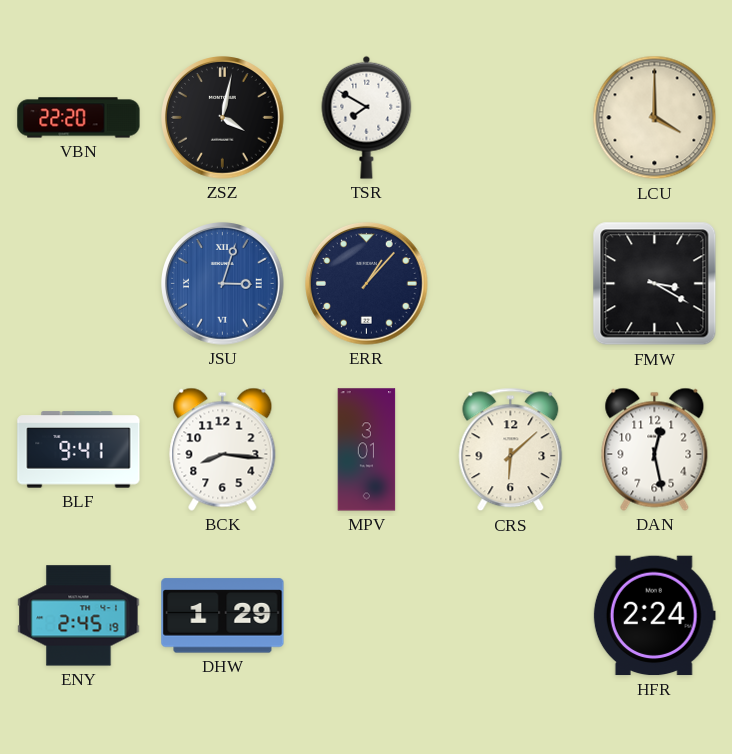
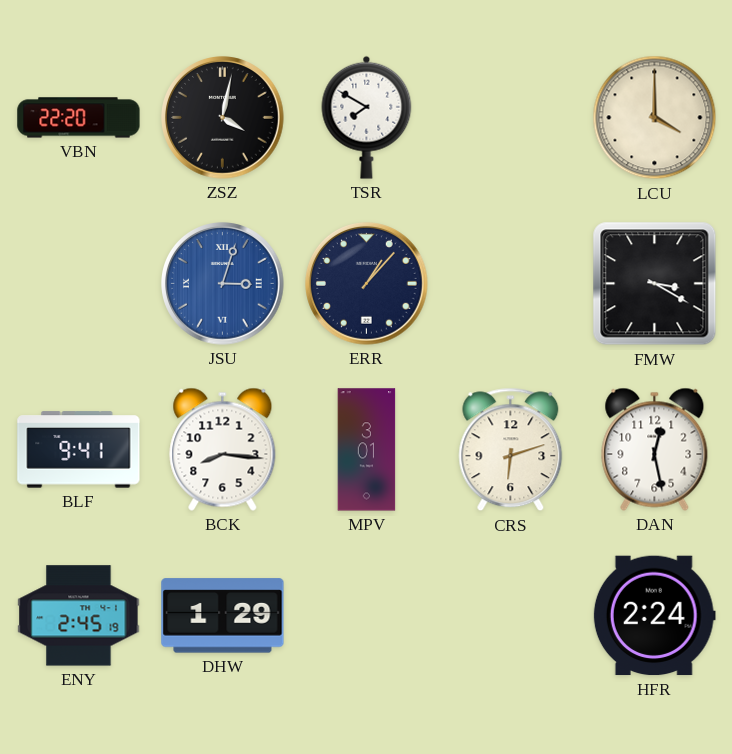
CRS: 6:08 -> 6:12 (511, 450)
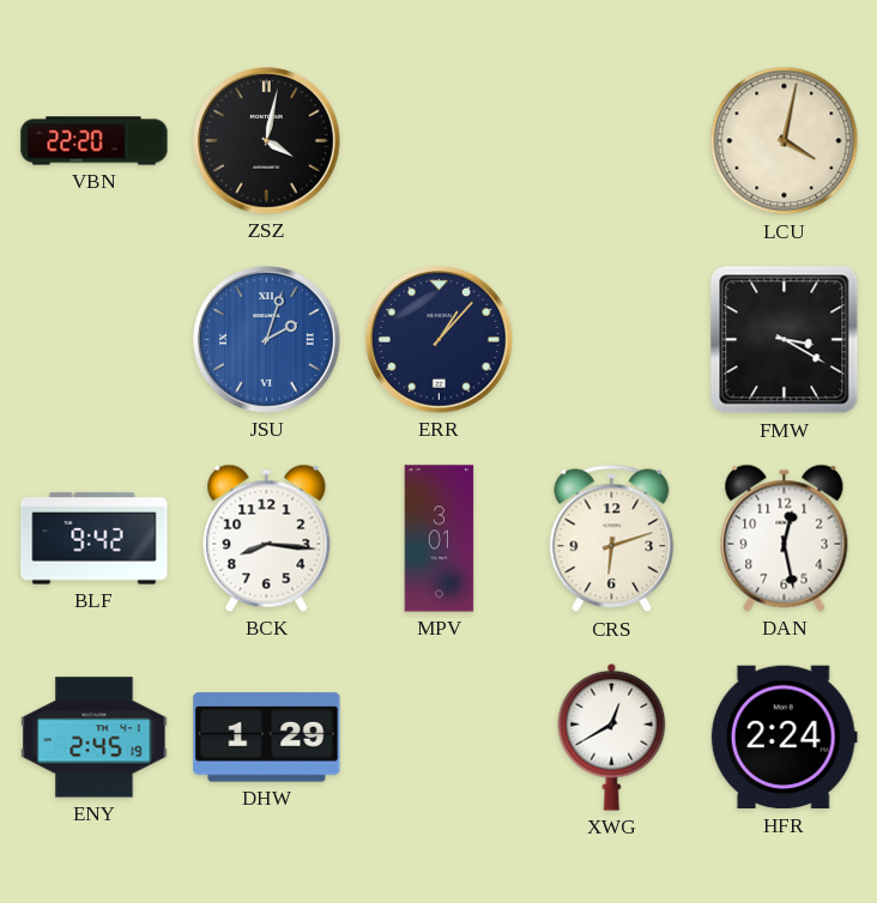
TSR: 7:50 -> none (367, 117)
LCU: 4:00 -> 4:02 (785, 141)
JSU: 3:03 -> 2:03 (267, 340)
BLF: 9:41 -> 9:42 (95, 539)
XWG: none -> 12:40 (612, 737)
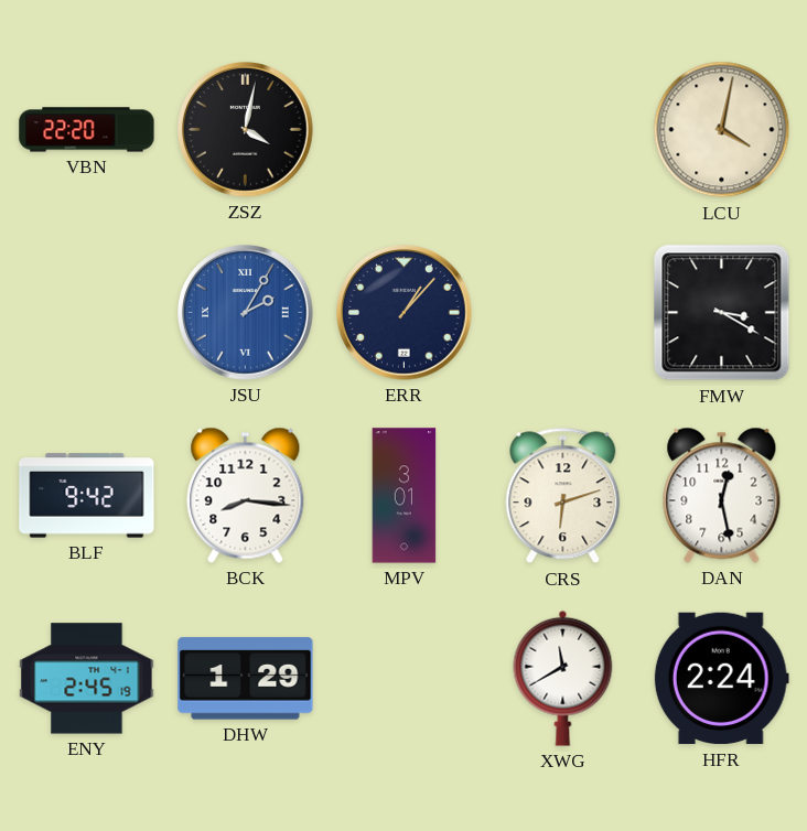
JSU: 2:03 -> 2:05 (246, 313)
XWG: 12:40 -> 11:40 (563, 678)
